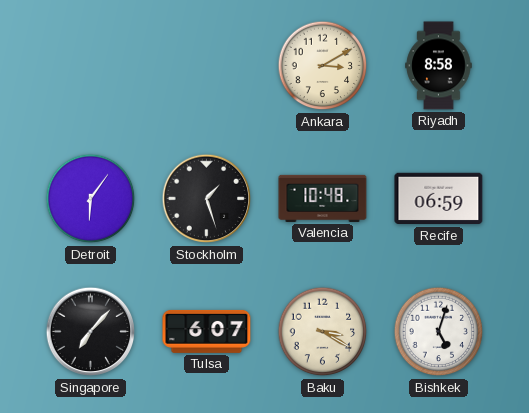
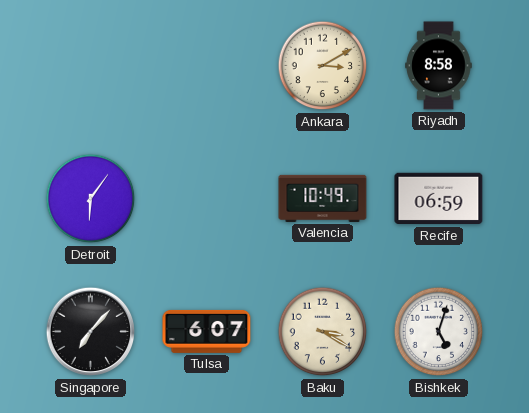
Stockholm: 1:27 -> none (207, 199)
Valencia: 10:48 -> 10:49 (323, 198)
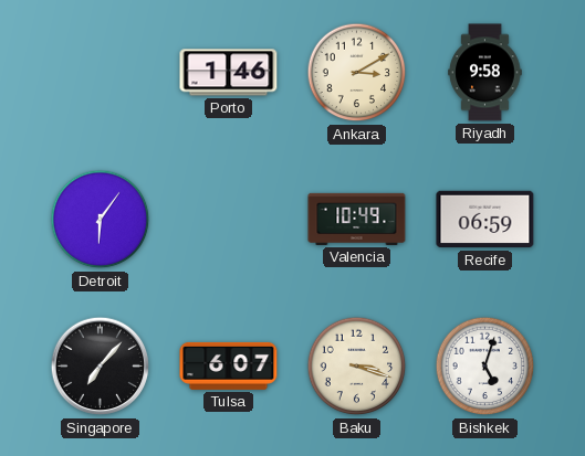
Porto: none -> 1:46 (229, 73)
Riyadh: 8:58 -> 9:58 (485, 73)
Baku: 3:20 -> 3:18 (357, 367)
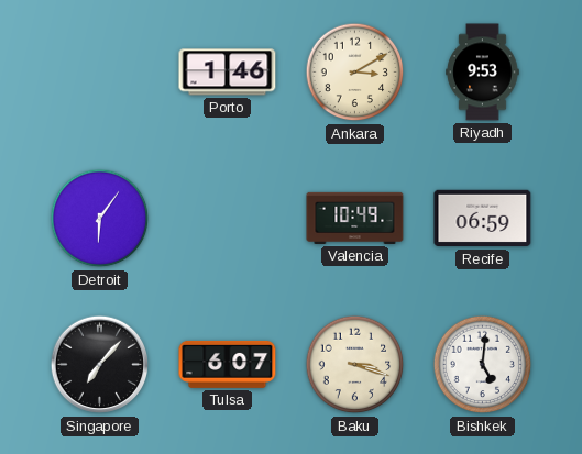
Riyadh: 9:58 -> 9:53 (483, 73)
Bishkek: 5:03 -> 5:01 (483, 365)
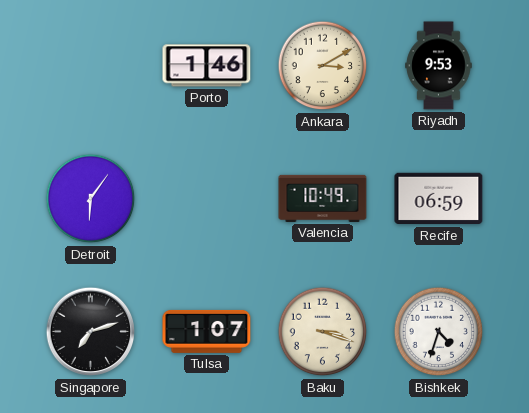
Singapore: 7:07 -> 7:12 (91, 332)
Tulsa: 6:07 -> 1:07 (207, 331)
Bishkek: 5:01 -> 4:33 (439, 332)
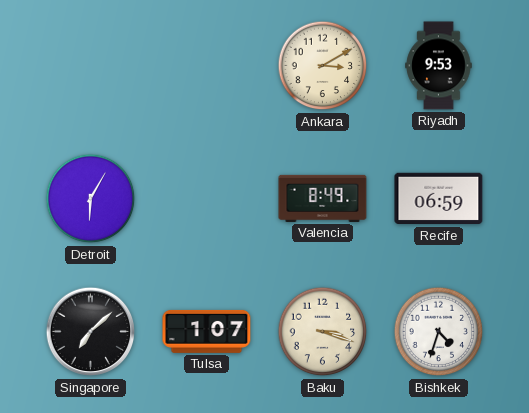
Porto: 1:46 -> none (207, 66)
Detroit: 6:06 -> 6:05 (91, 199)
Valencia: 10:49 -> 8:49 (323, 198)
Singapore: 7:12 -> 7:08 (91, 332)
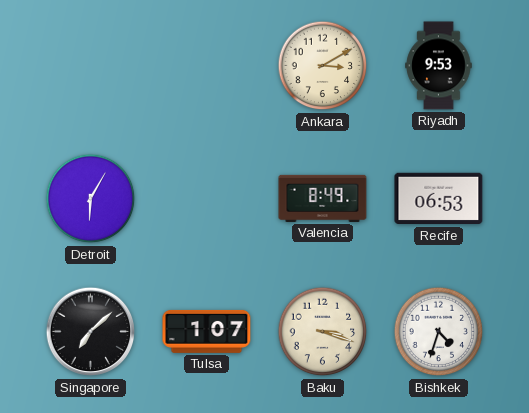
Recife: 06:59 -> 06:53 (439, 199)
